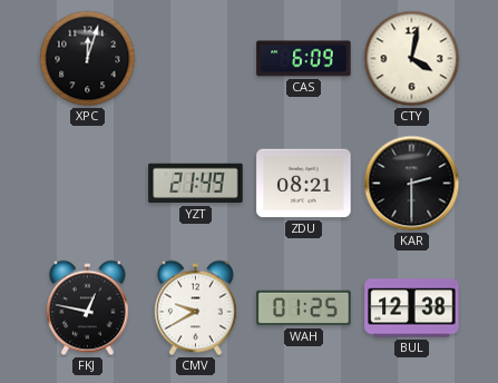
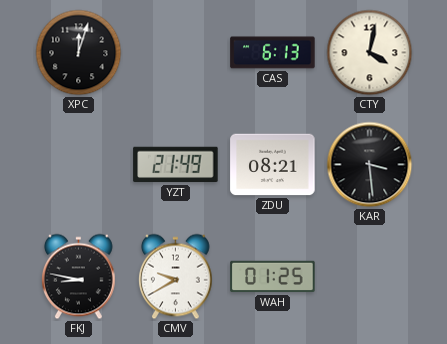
CAS: 6:09 -> 6:13 (273, 53)
KAR: 2:30 -> 3:29 (370, 165)
FKJ: 12:47 -> 8:47 (78, 277)
BUL: 12:38 -> none (412, 308)
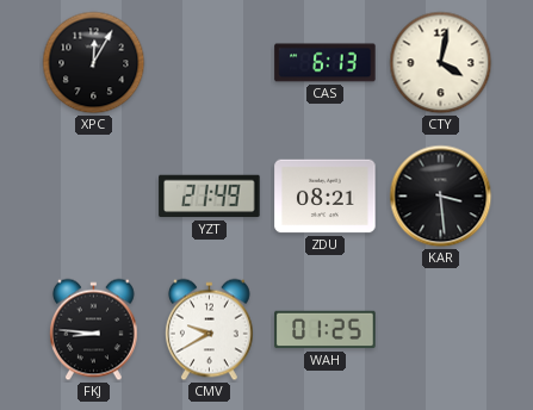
XPC: 12:03 -> 12:05 (94, 63)
FKJ: 8:47 -> 8:46 (93, 330)
